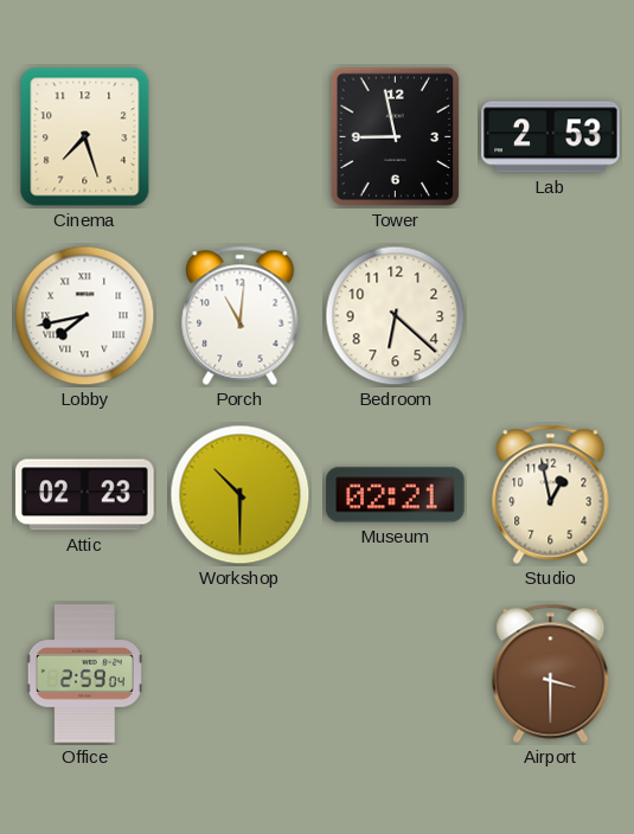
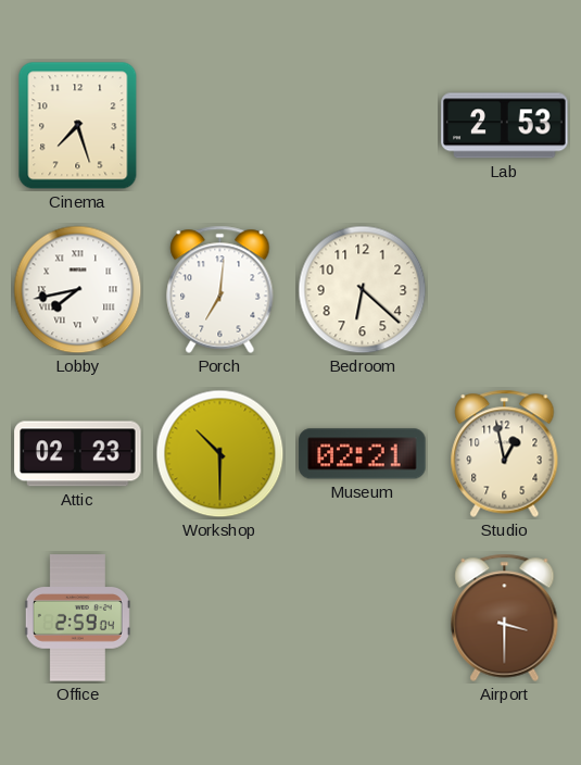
Tower: 8:58 -> none (396, 137)
Porch: 11:01 -> 7:01 (220, 289)
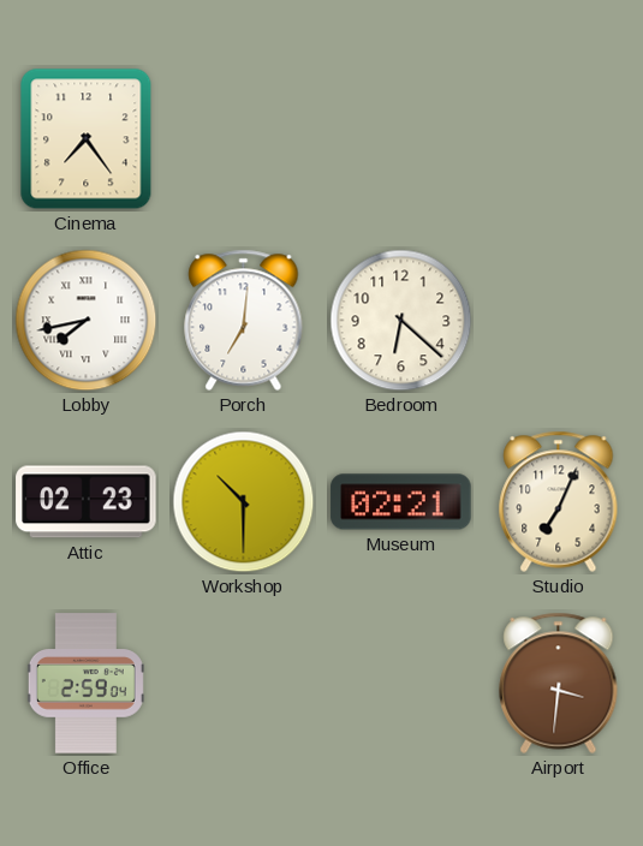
Cinema: 7:27 -> 7:24 (87, 139)
Lab: 2:53 -> none (505, 126)
Studio: 12:58 -> 7:04 (559, 501)
Airport: 3:30 -> 3:31 (559, 683)
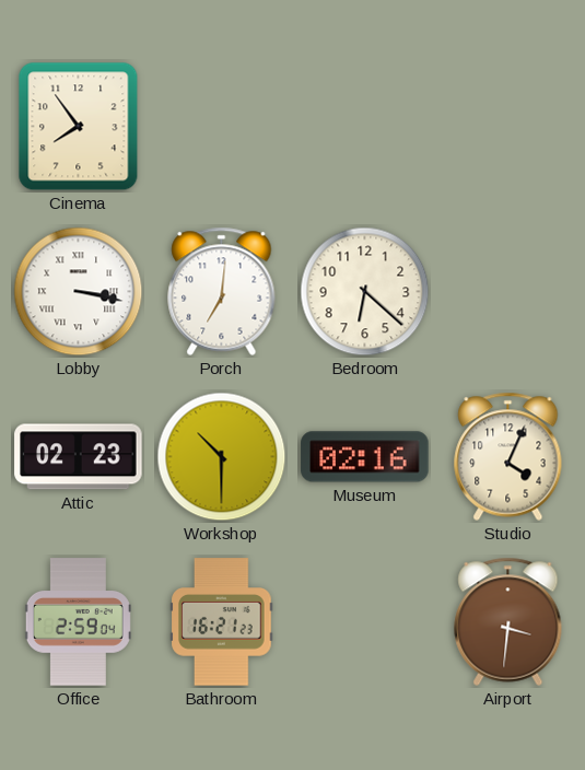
Cinema: 7:24 -> 7:54 (79, 127)
Lobby: 7:43 -> 3:17 (79, 292)
Museum: 02:21 -> 02:16 (365, 457)
Studio: 7:04 -> 4:04 (508, 456)
Bathroom: none -> 16:21 (222, 622)
